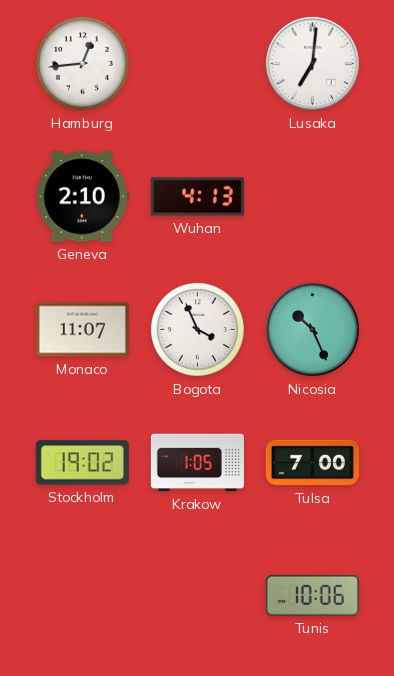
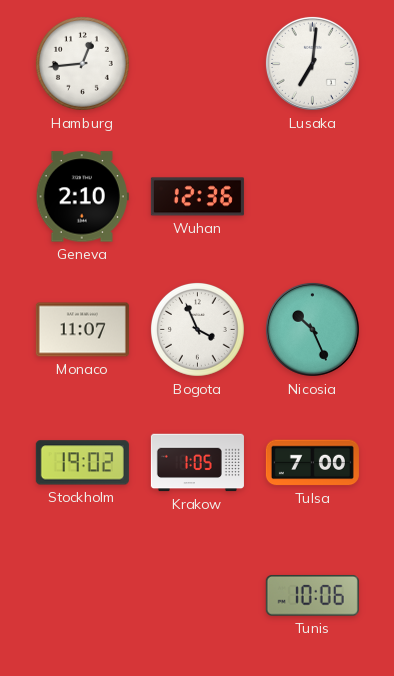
Wuhan: 4:13 -> 12:36 (197, 197)
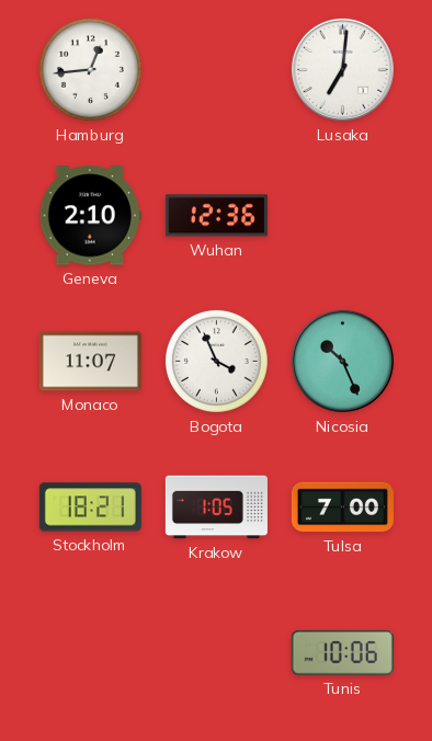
Stockholm: 19:02 -> 18:21 (90, 508)
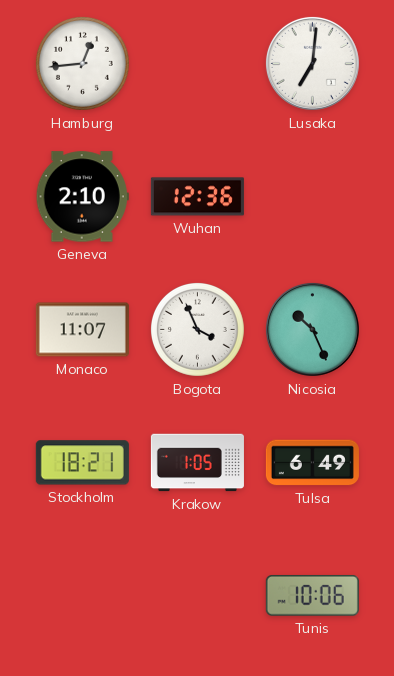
Tulsa: 7:00 -> 6:49 (312, 463)
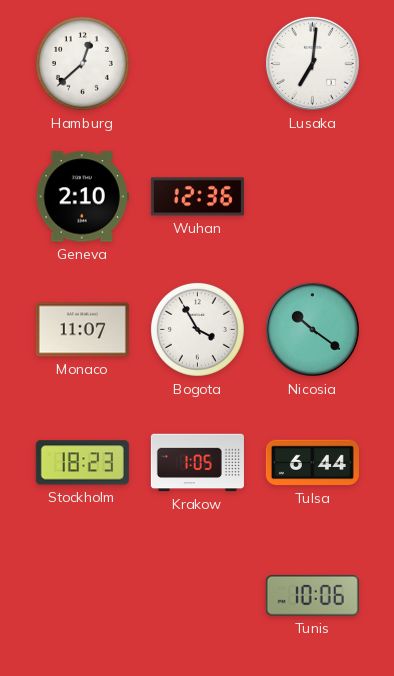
Hamburg: 12:44 -> 12:38 (82, 63)
Bogota: 3:56 -> 3:55 (197, 329)
Nicosia: 10:26 -> 10:21 (312, 329)
Stockholm: 18:21 -> 18:23 (82, 463)
Tulsa: 6:49 -> 6:44 (312, 463)
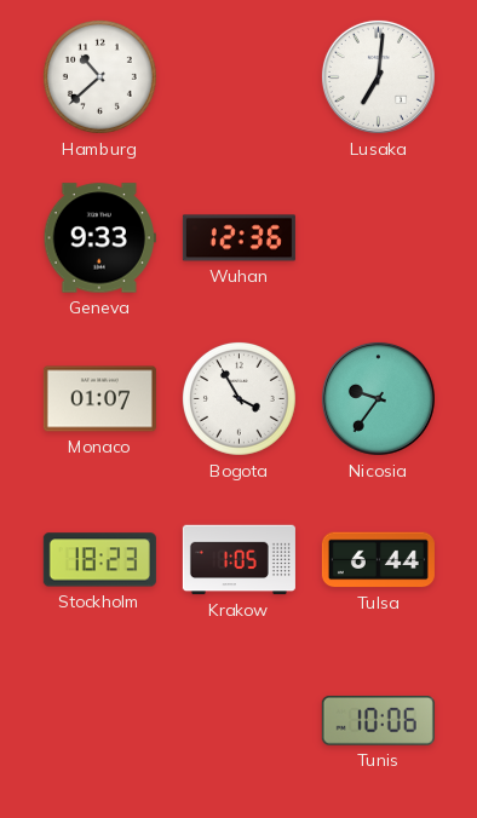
Hamburg: 12:38 -> 10:38 (99, 76)
Geneva: 2:10 -> 9:33 (99, 238)
Monaco: 11:07 -> 01:07 (99, 399)
Nicosia: 10:21 -> 9:36 (378, 398)
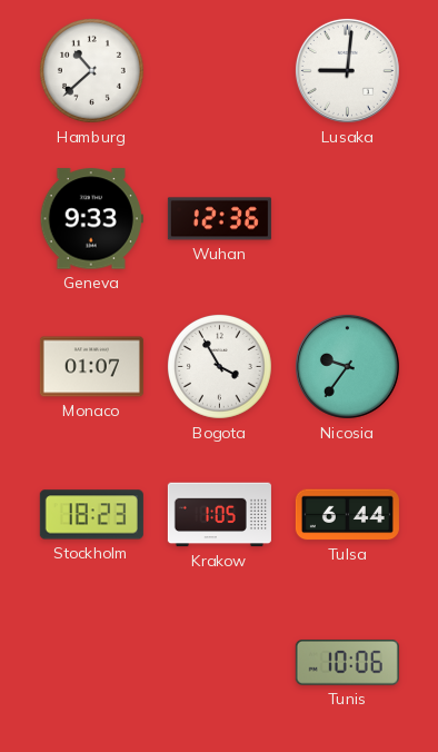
Lusaka: 7:01 -> 9:01 (347, 70)
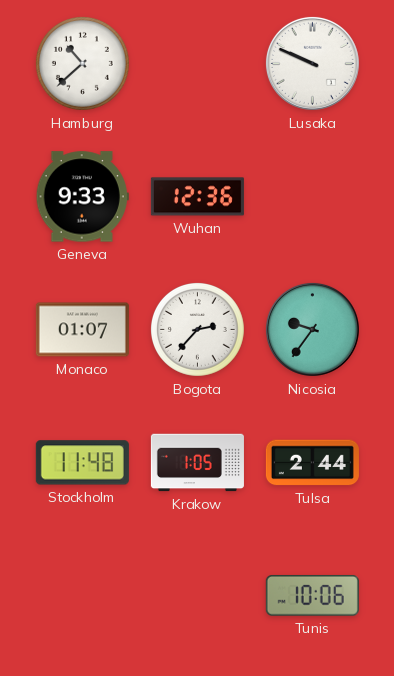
Lusaka: 9:01 -> 9:49 (312, 63)
Bogota: 3:55 -> 2:37 (197, 329)
Stockholm: 18:23 -> 11:48 (82, 463)
Tulsa: 6:44 -> 2:44 (312, 463)
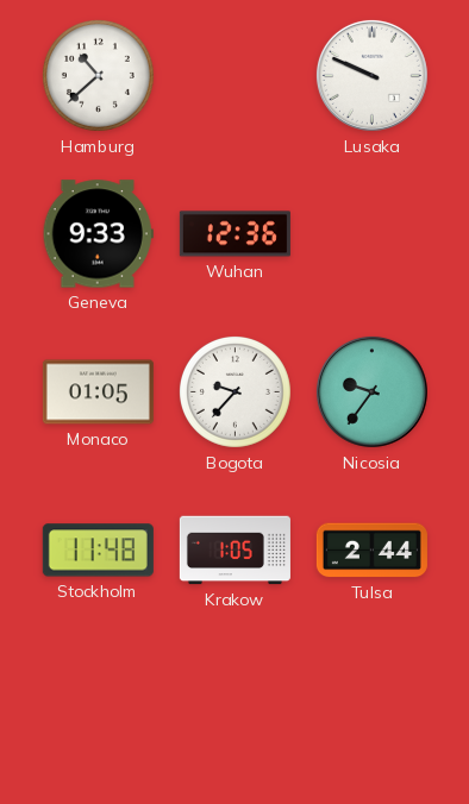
Monaco: 01:07 -> 01:05 (98, 392)
Bogota: 2:37 -> 9:37 (234, 391)
Tunis: 10:06 -> none (312, 595)
